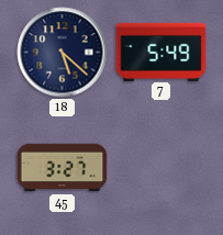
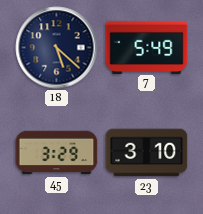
45: 3:27 -> 3:29 (57, 153)
23: none -> 3:10 (147, 153)
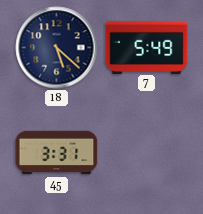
45: 3:29 -> 3:31 (57, 153)
23: 3:10 -> none (147, 153)
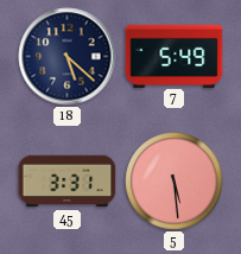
5: none -> 5:29 (175, 182)
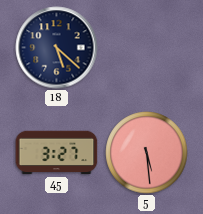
7: 5:49 -> none (175, 56)
45: 3:31 -> 3:27 (57, 153)
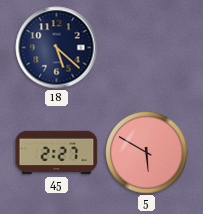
45: 3:27 -> 2:27 (57, 153)
5: 5:29 -> 5:50 (147, 153)
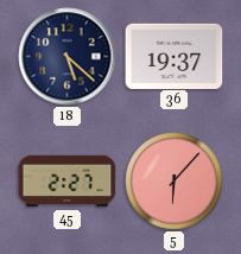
36: none -> 19:37 (175, 56)
5: 5:50 -> 6:07 (175, 182)
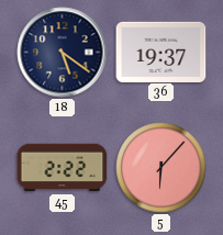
18: 5:22 -> 5:21 (63, 53)
45: 2:27 -> 2:22 (63, 168)
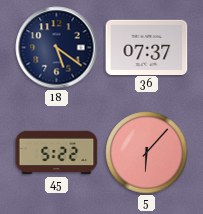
36: 19:37 -> 07:37 (147, 47)
45: 2:22 -> 5:22 (57, 153)
